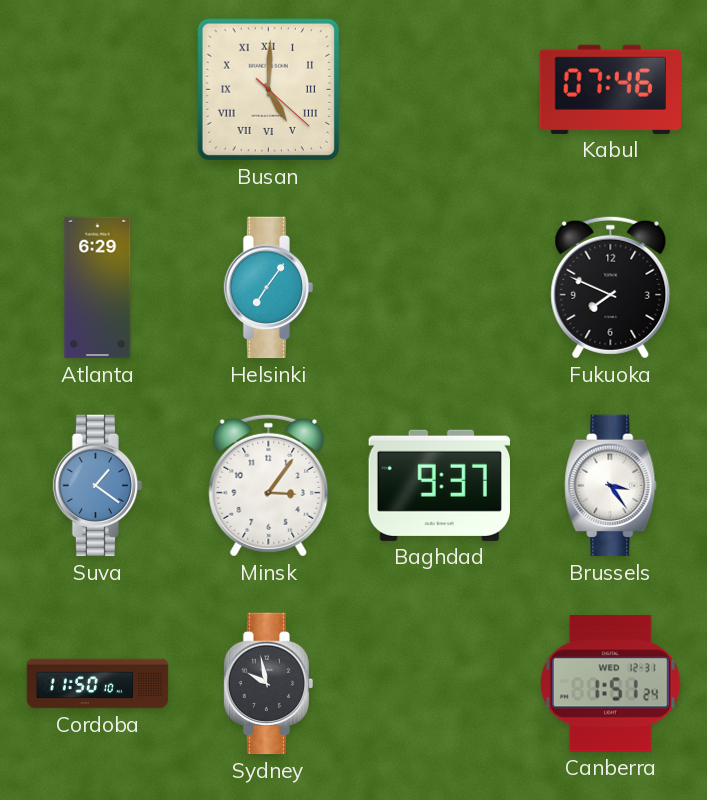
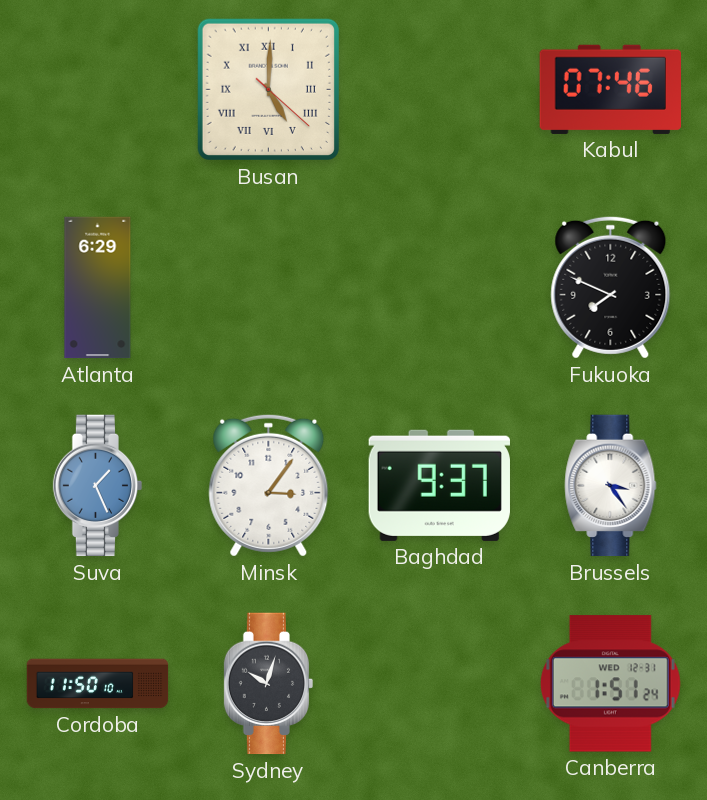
Helsinki: 7:06 -> none (269, 288)
Suva: 1:21 -> 1:26 (98, 486)
Sydney: 9:58 -> 10:03 (269, 684)
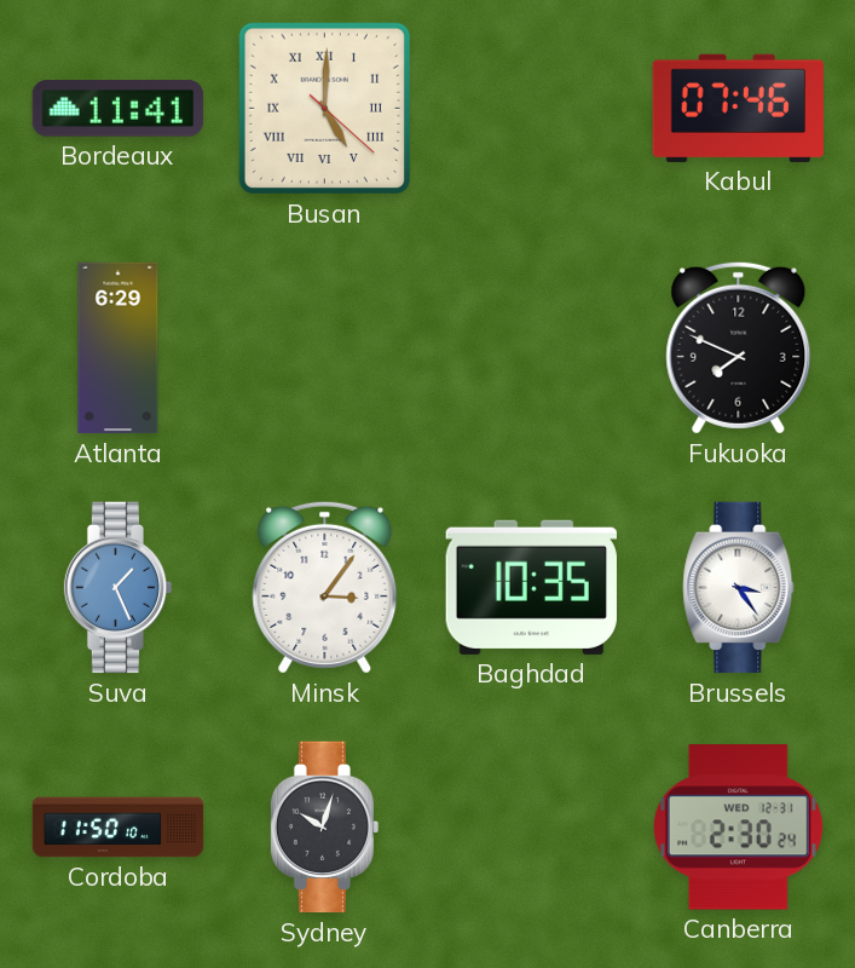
Bordeaux: none -> 11:41 (119, 109)
Baghdad: 9:37 -> 10:35 (531, 587)
Canberra: 1:51 -> 2:30 (738, 828)
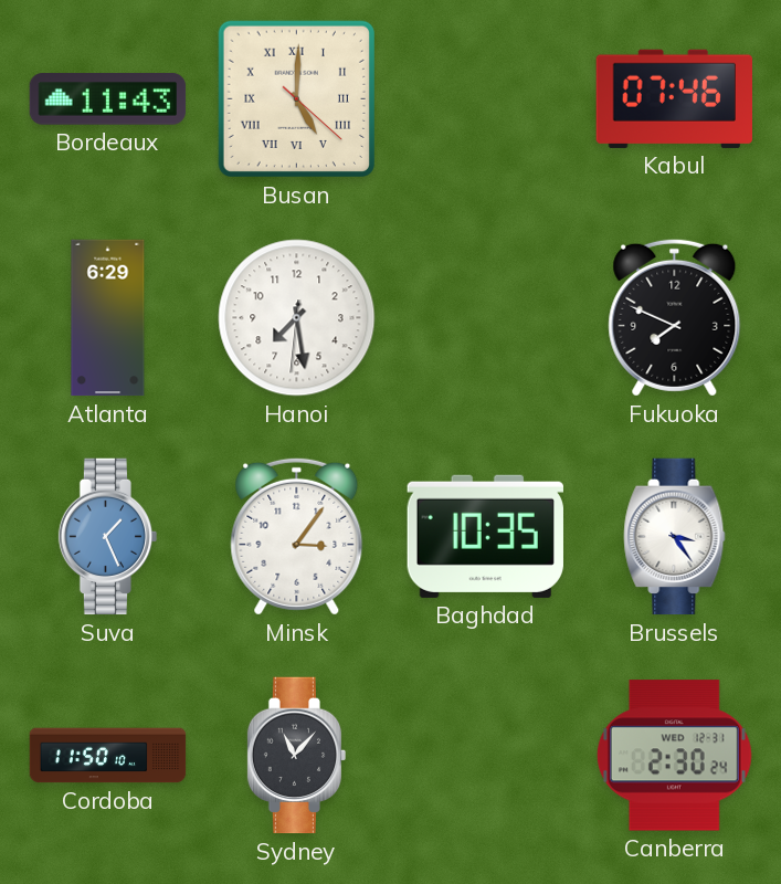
Bordeaux: 11:41 -> 11:43 (108, 99)
Hanoi: none -> 7:28 (297, 318)
Sydney: 10:03 -> 11:07 (297, 756)
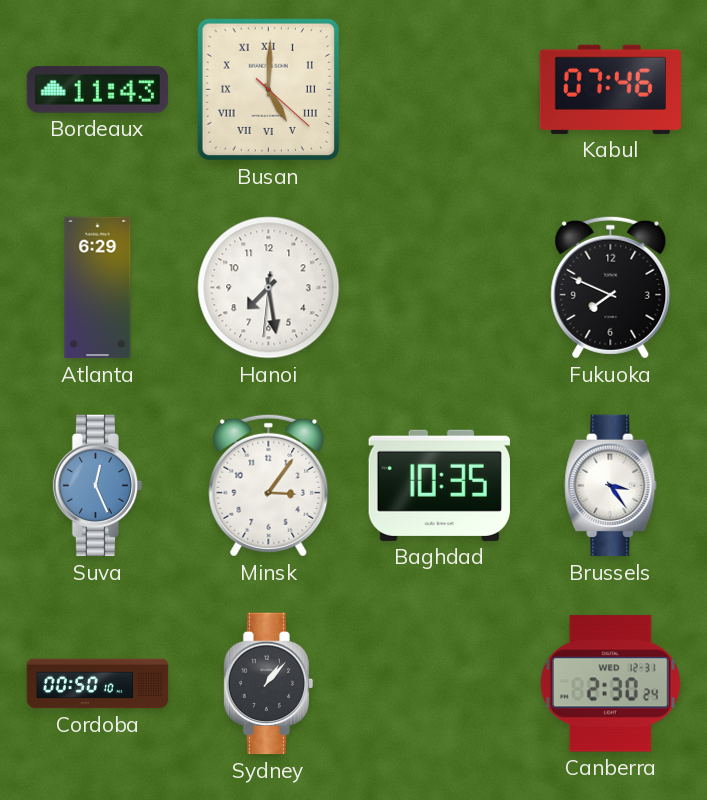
Suva: 1:26 -> 12:26 (98, 486)
Cordoba: 11:50 -> 00:50 (98, 684)
Sydney: 11:07 -> 1:07 (269, 684)
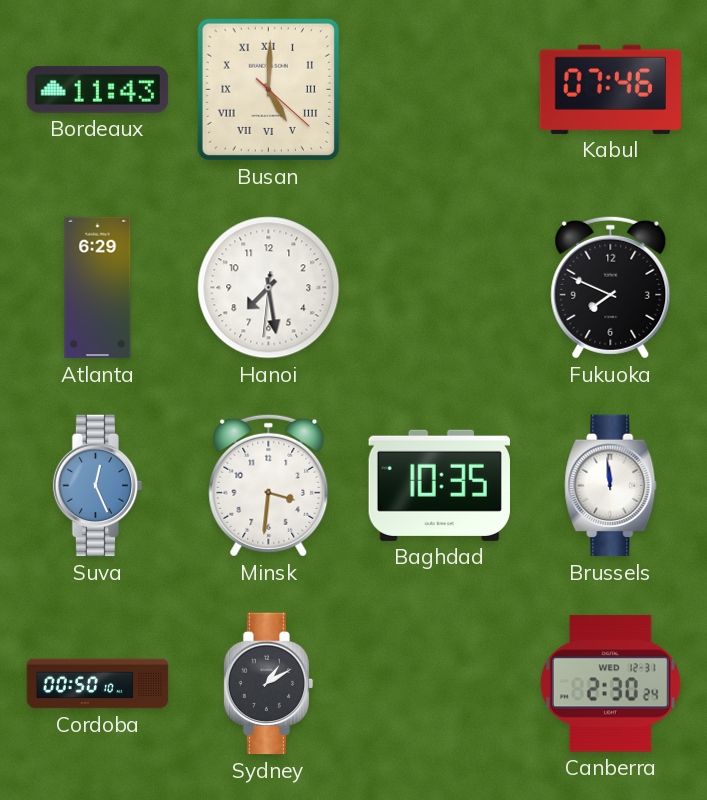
Minsk: 3:06 -> 3:31 (269, 485)
Brussels: 3:24 -> 11:59 (611, 486)
Sydney: 1:07 -> 1:10 (269, 684)
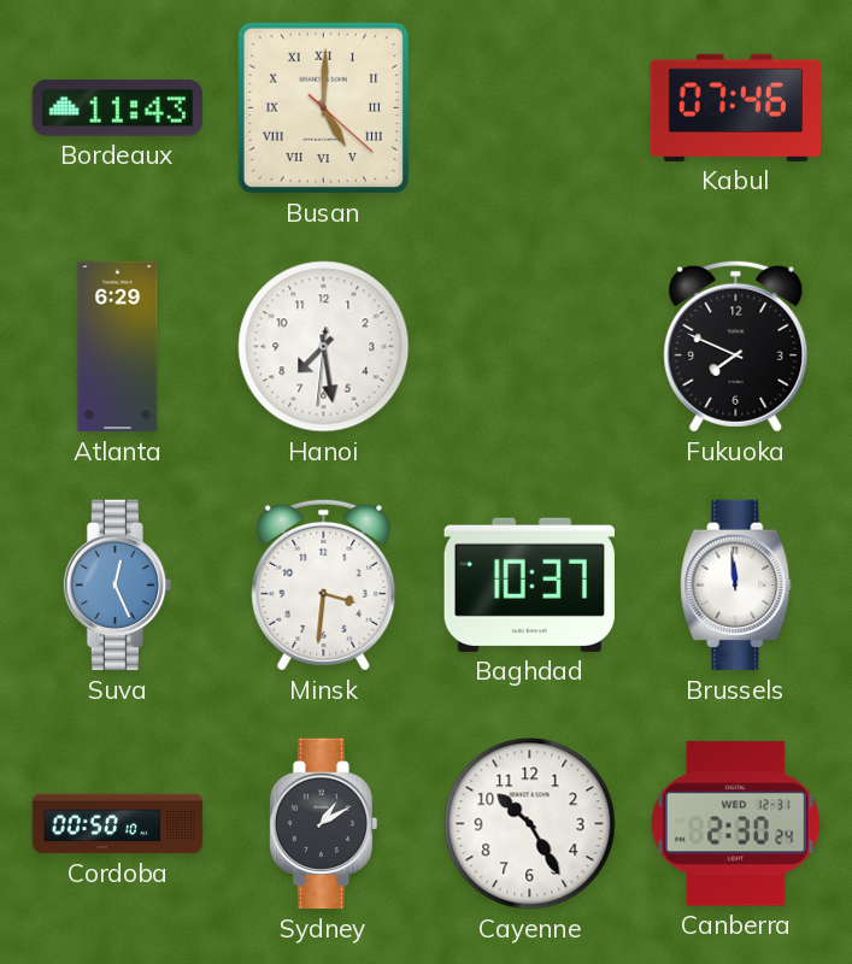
Baghdad: 10:35 -> 10:37 (529, 584)
Cayenne: none -> 10:25 (530, 824)
